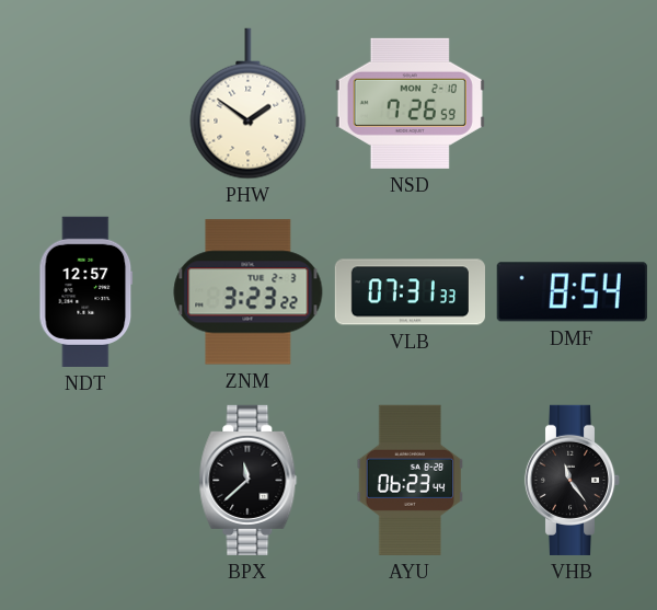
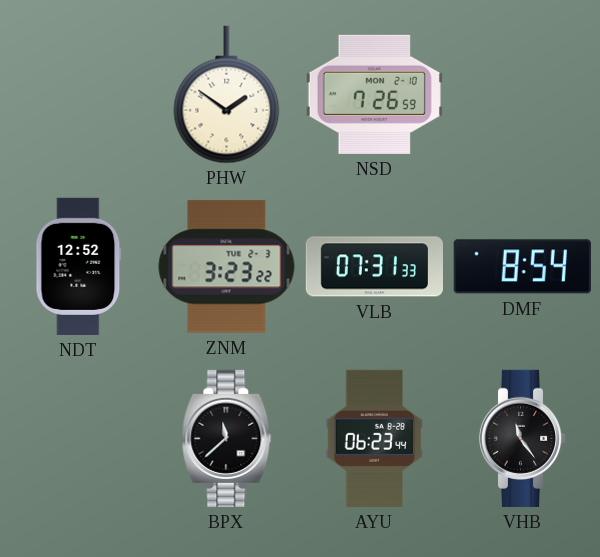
NDT: 12:57 -> 12:52 (79, 266)
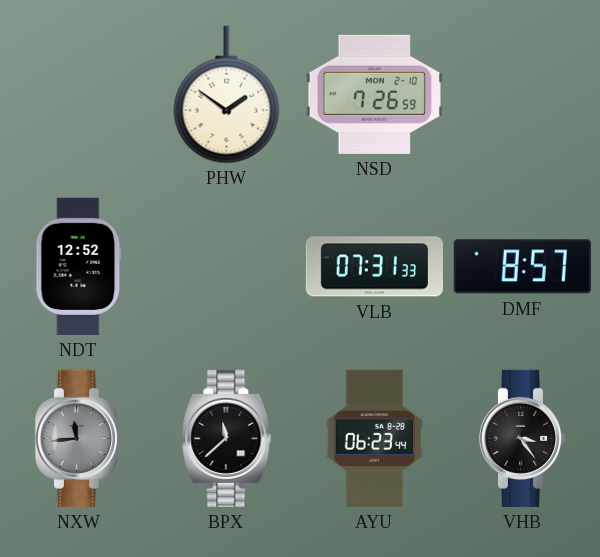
ZNM: 3:23 -> none (227, 267)
DMF: 8:54 -> 8:57 (522, 267)
NXW: none -> 11:44 (79, 438)
VHB: 11:24 -> 3:24 (523, 438)
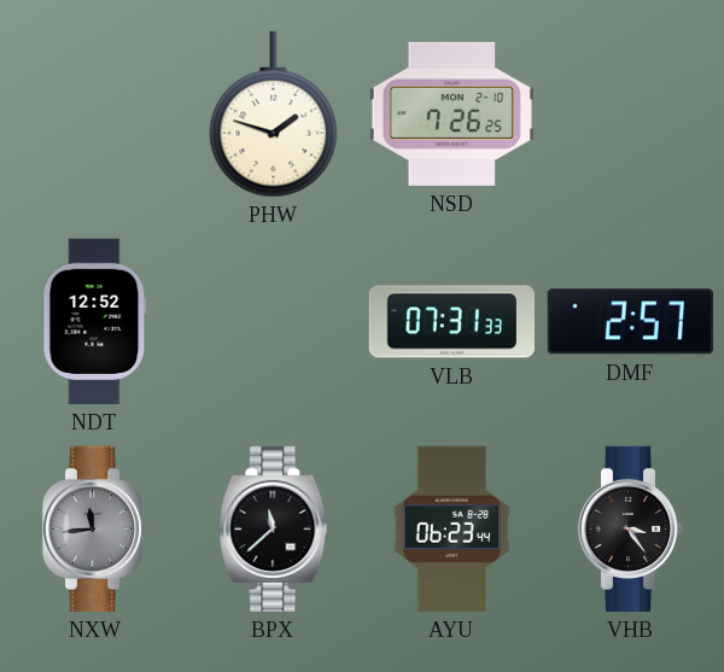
PHW: 1:51 -> 1:48 (274, 115)
NSD: 7:26:59 -> 7:26:25 (451, 113)
DMF: 8:57 -> 2:57 (630, 322)
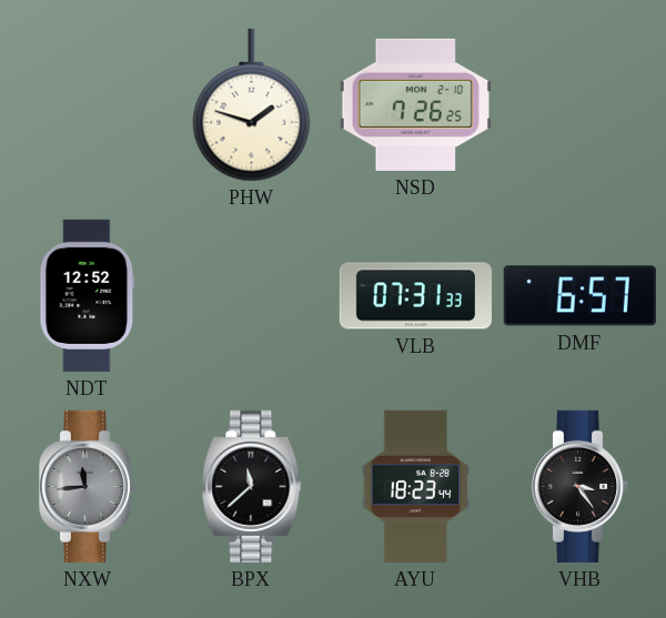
DMF: 2:57 -> 6:57 (579, 296)
AYU: 06:23 -> 18:23 (416, 486)
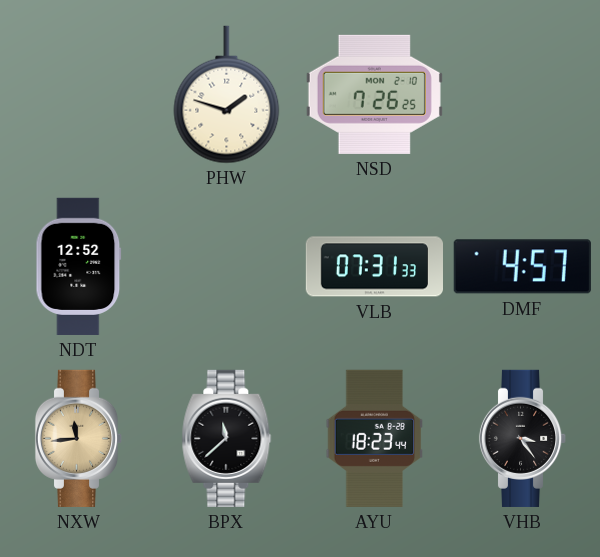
DMF: 6:57 -> 4:57 (522, 267)
NXW dial: grey -> champagne (79, 438)
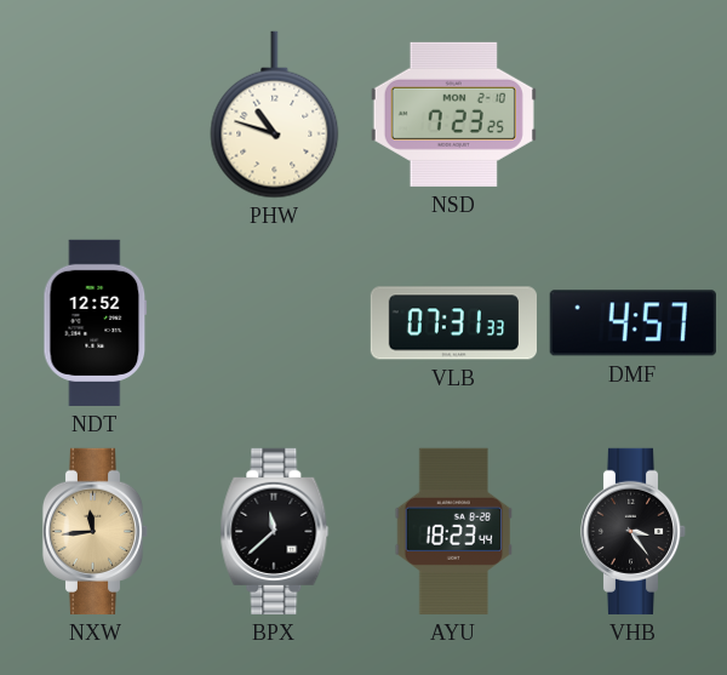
PHW: 1:48 -> 10:48 (275, 115)
NSD: 7:26 -> 7:23 (453, 114)
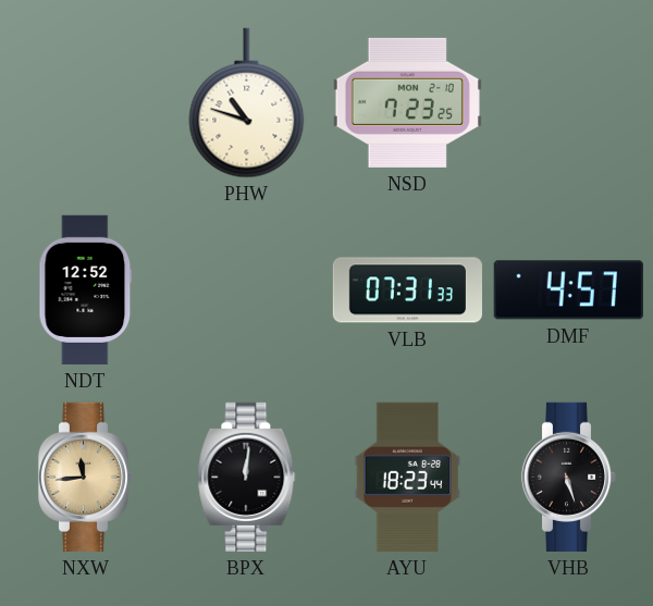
BPX: 11:38 -> 12:01 (247, 477)
VHB: 3:24 -> 5:27 (569, 477)
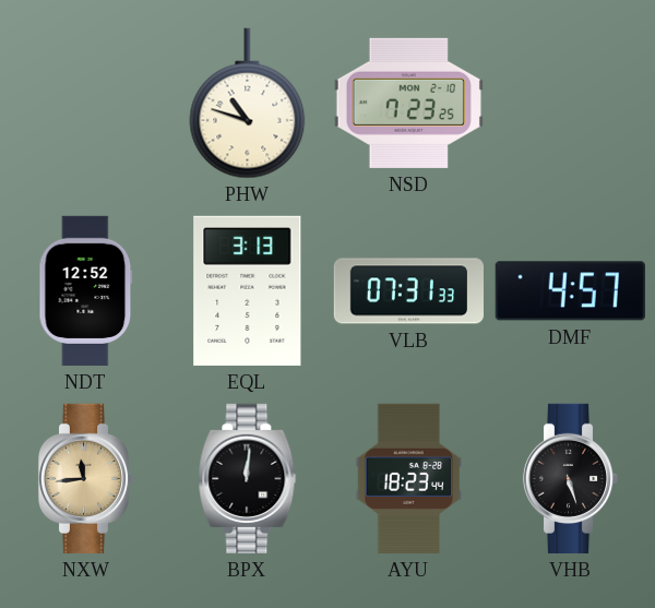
EQL: none -> 3:13 (248, 290)
